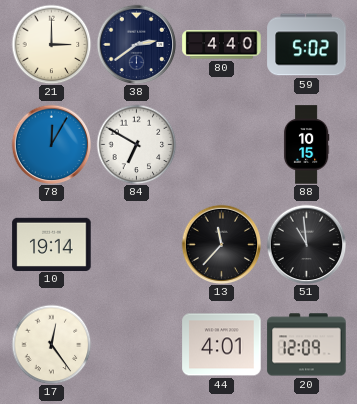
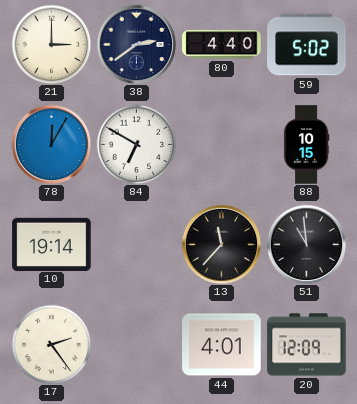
17: 12:24 -> 2:24 (51, 344)
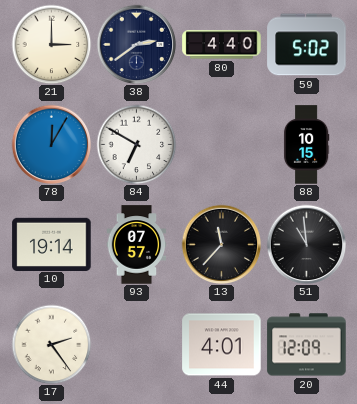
93: none -> 07:57 (137, 245)
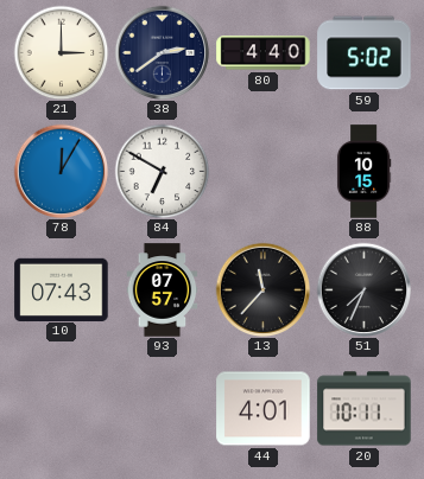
10: 19:14 -> 07:43 (62, 289)
51: 10:59 -> 7:34 (363, 289)
17: 2:24 -> none (51, 344)
20: 12:09 -> 10:11 (365, 409)
